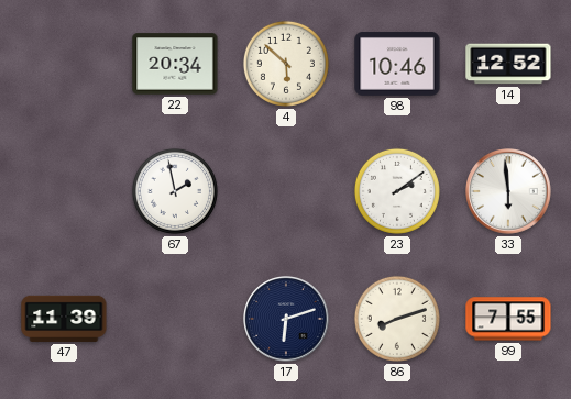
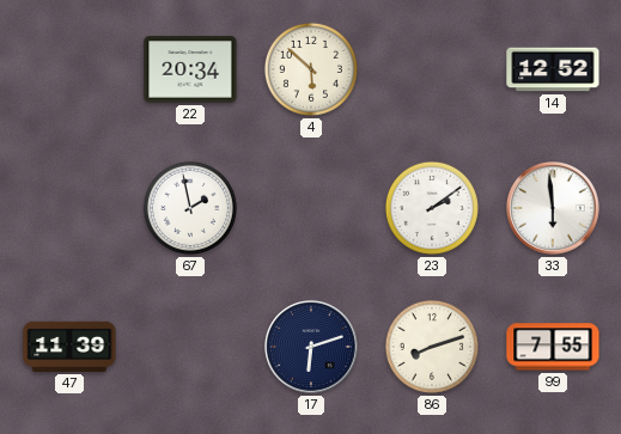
98: 10:46 -> none (397, 65)
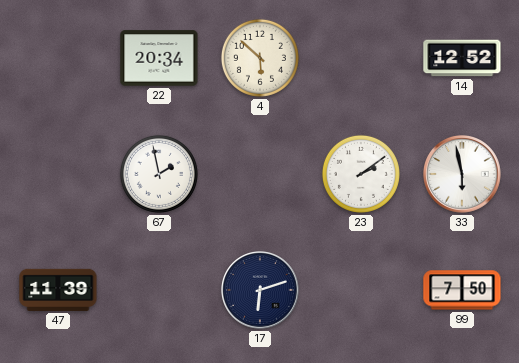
33: 5:59 -> 5:58 (463, 175)
86: 8:12 -> none (432, 347)
99: 7:55 -> 7:50 (462, 290)
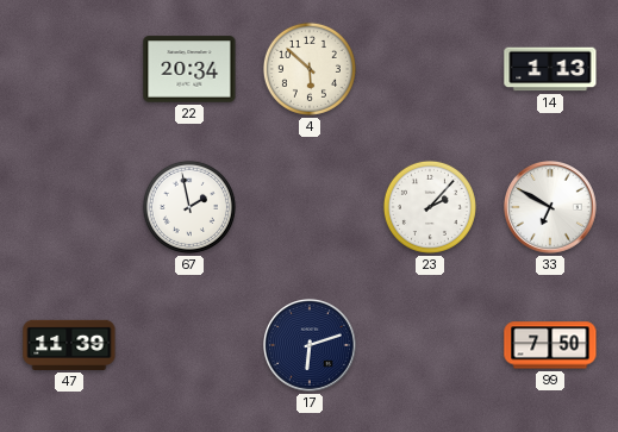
14: 12:52 -> 1:13 (550, 69)
23: 2:09 -> 2:07 (430, 207)
33: 5:58 -> 6:50 (551, 208)
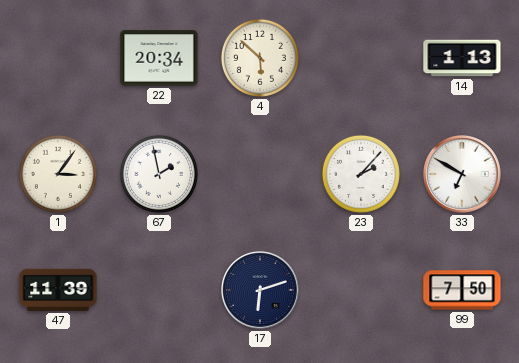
1: none -> 3:06 (58, 174)
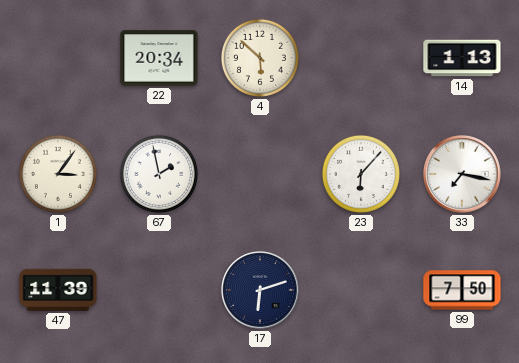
23: 2:07 -> 6:07 (361, 174)
33: 6:50 -> 7:17 (463, 175)
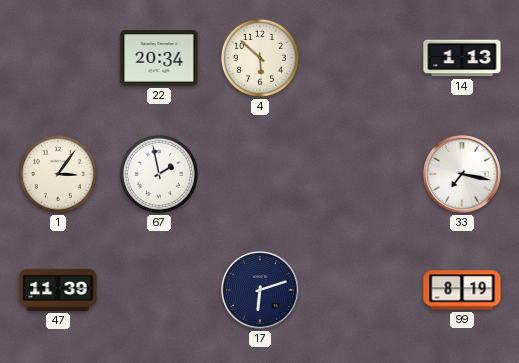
23: 6:07 -> none (361, 174)
99: 7:50 -> 8:19 (462, 290)
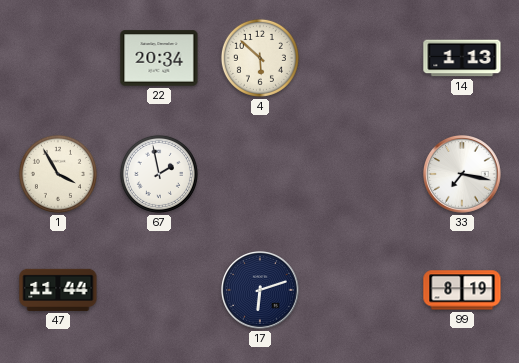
1: 3:06 -> 3:55 (58, 174)
47: 11:39 -> 11:44 (58, 290)
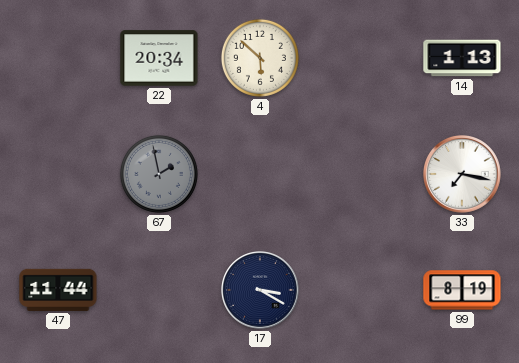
1: 3:55 -> none (58, 174)
67 dial: white -> grey (159, 174)
17: 6:12 -> 3:20 (261, 291)
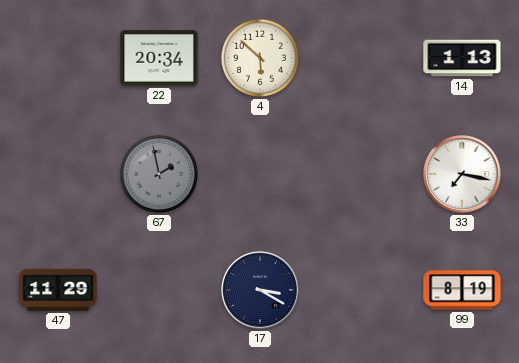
47: 11:44 -> 11:29 (58, 290)
